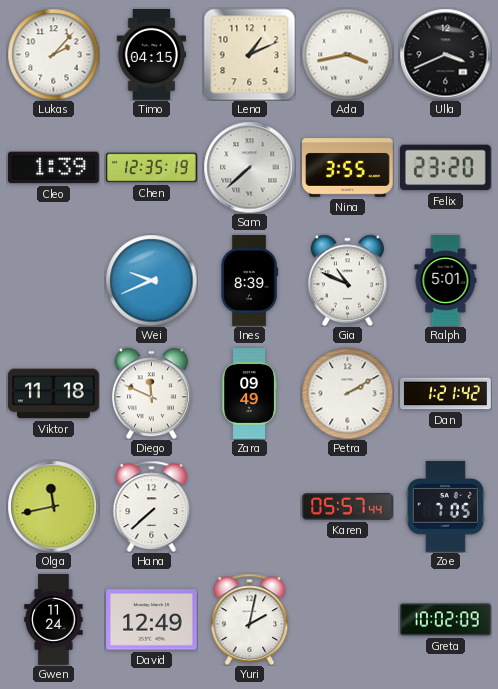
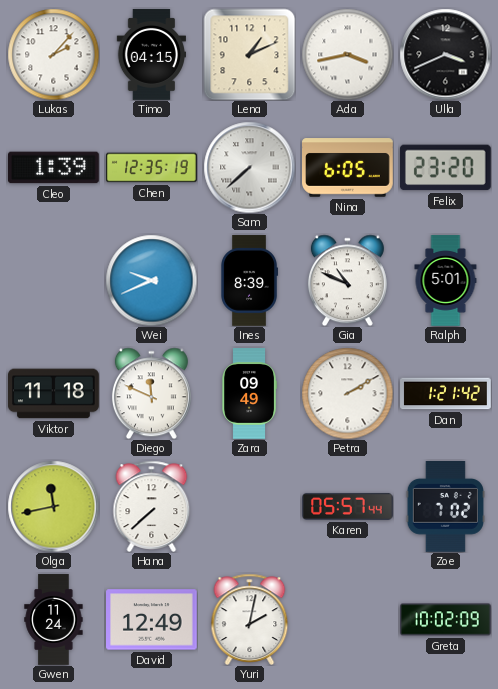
Nina: 3:55 -> 6:05 (348, 168)
Zoe: 7:05 -> 7:02 (445, 507)
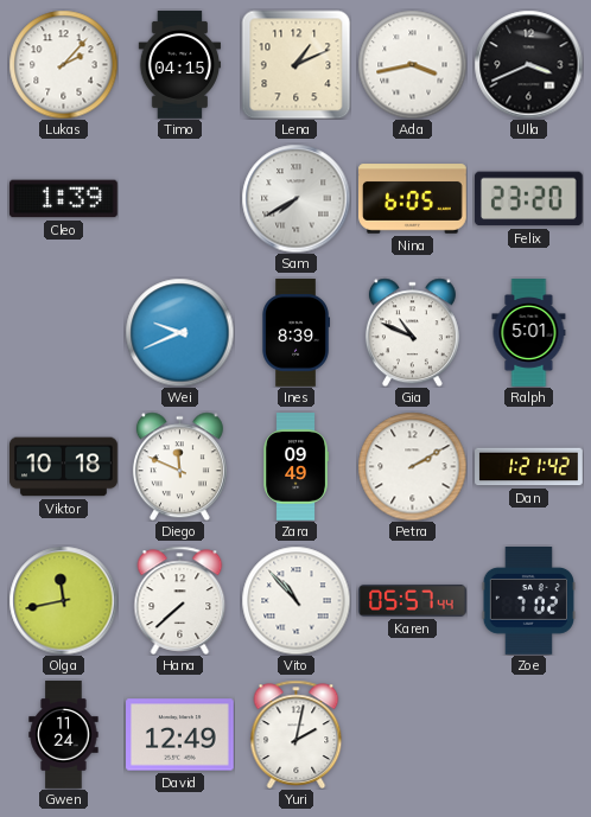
Chen: 12:35 -> none (152, 168)
Sam: 7:38 -> 7:40 (295, 198)
Viktor: 11:18 -> 10:18 (64, 467)
Vito: none -> 10:53 (295, 600)
Greta: 10:02 -> none (446, 620)
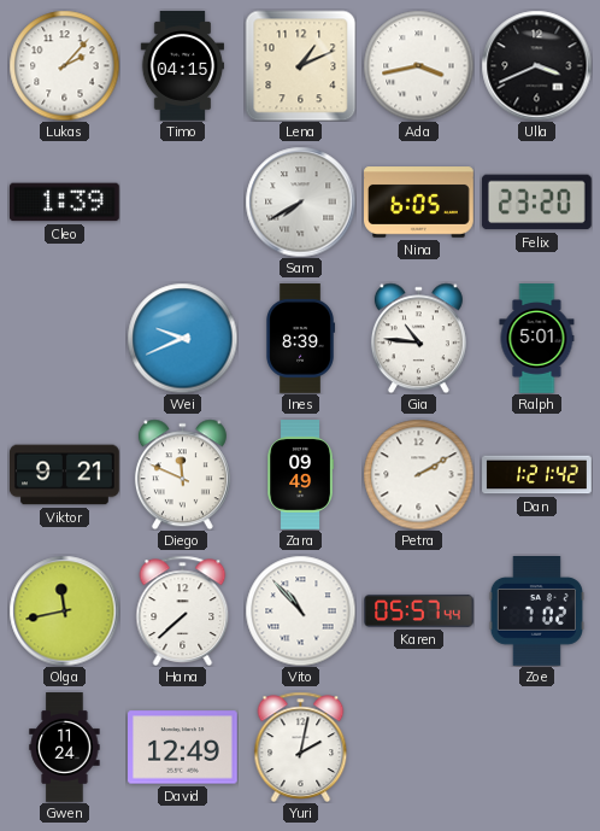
Gia: 10:49 -> 10:46 (418, 338)
Viktor: 10:18 -> 9:21 (65, 475)
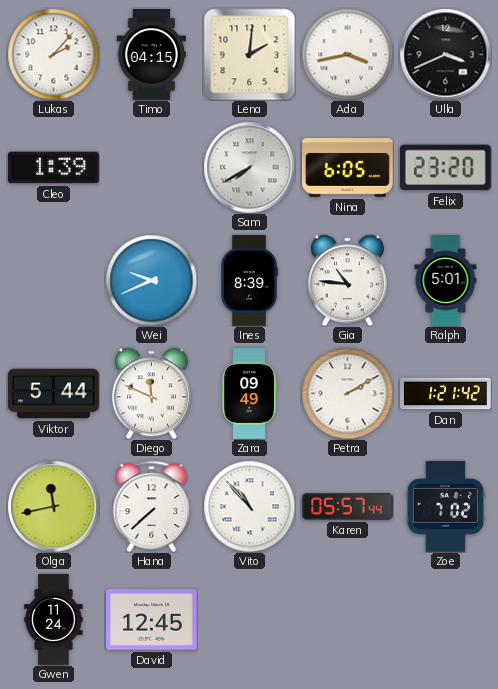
Lena: 1:11 -> 2:01 (249, 54)
Viktor: 9:21 -> 5:44 (54, 394)
David: 12:49 -> 12:45 (152, 620)
Yuri: 2:02 -> none (301, 747)
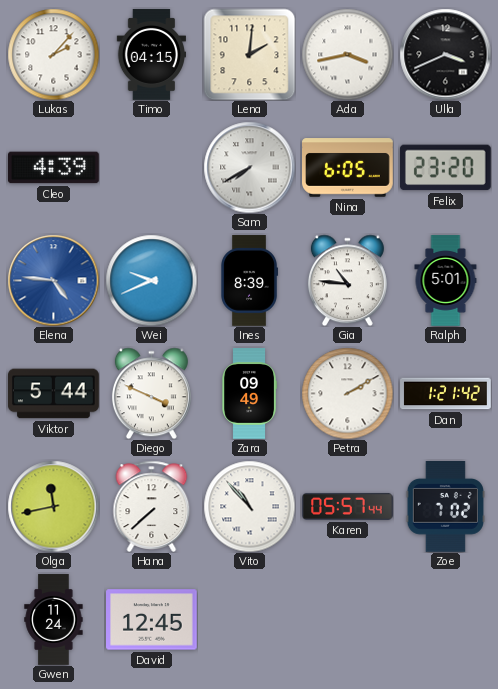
Cleo: 1:39 -> 4:39 (54, 168)
Elena: none -> 4:46 (53, 280)
Diego: 11:49 -> 3:49 (151, 393)
